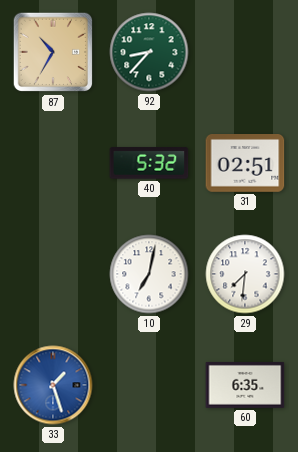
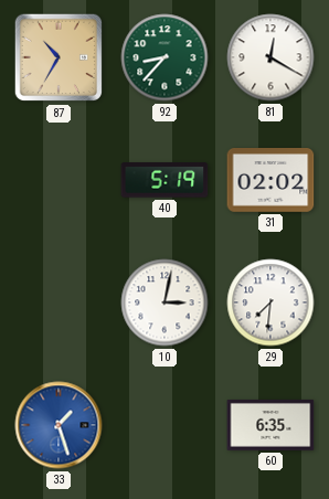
81: none -> 12:20 (270, 57)
40: 5:32 -> 5:19 (164, 180)
31: 02:51 -> 02:02 (270, 181)
10: 7:02 -> 3:02 (164, 302)
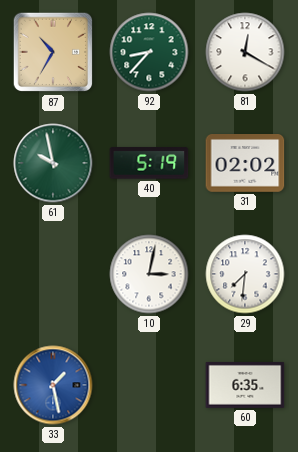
61: none -> 9:58 (53, 163)
33: 1:27 -> 1:28 (53, 385)
